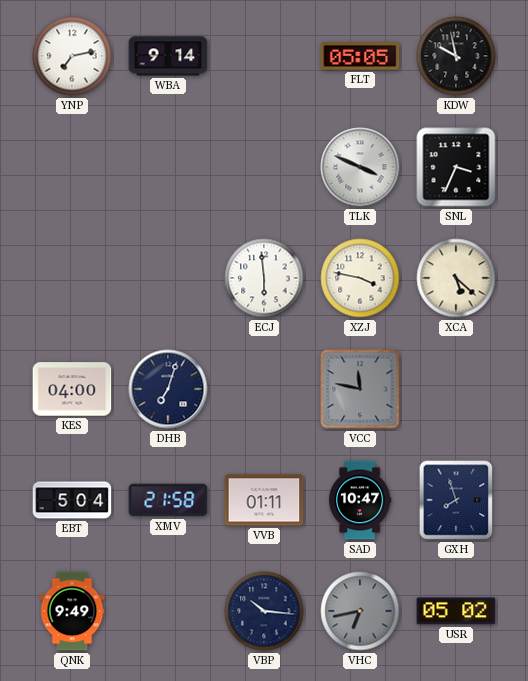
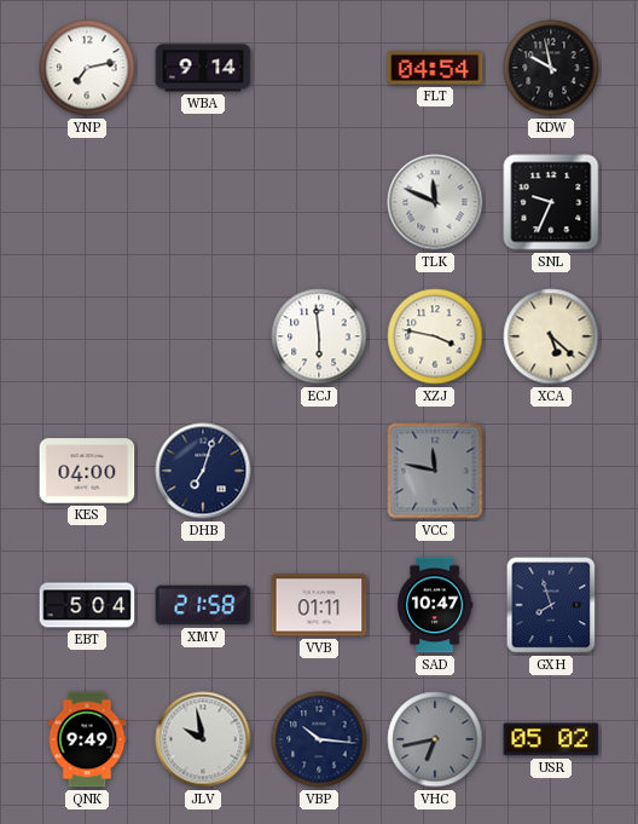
FLT: 05:05 -> 04:54 (435, 68)
TLK: 3:49 -> 11:49 (435, 202)
SNL: 3:34 -> 9:34 (551, 202)
JLV: none -> 9:58 (203, 739)
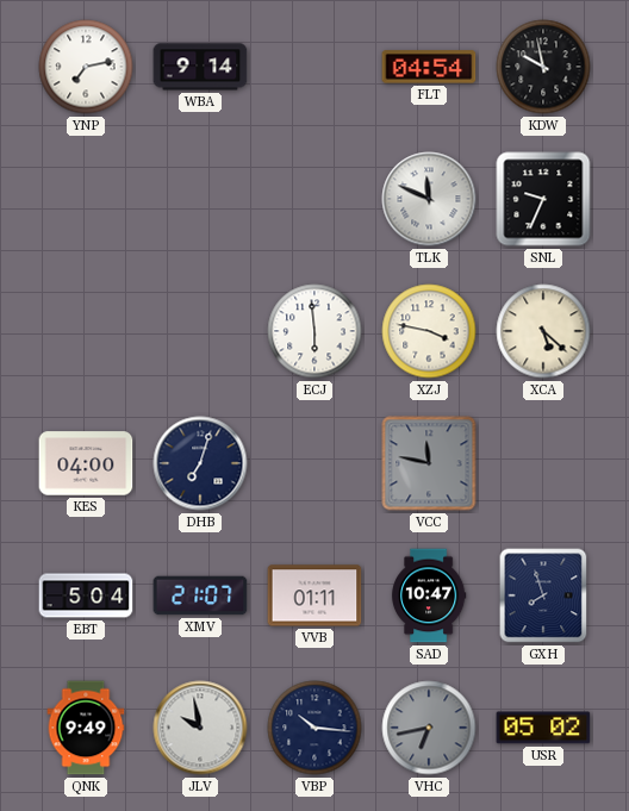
XMV: 21:58 -> 21:07 (200, 595)
